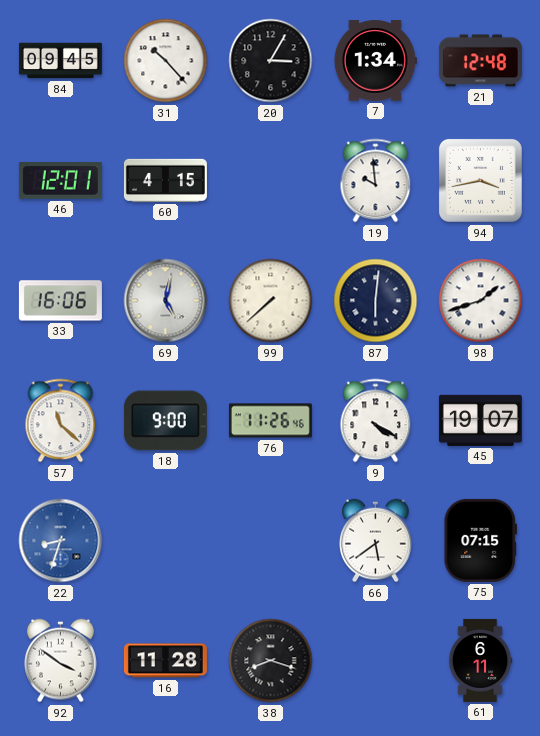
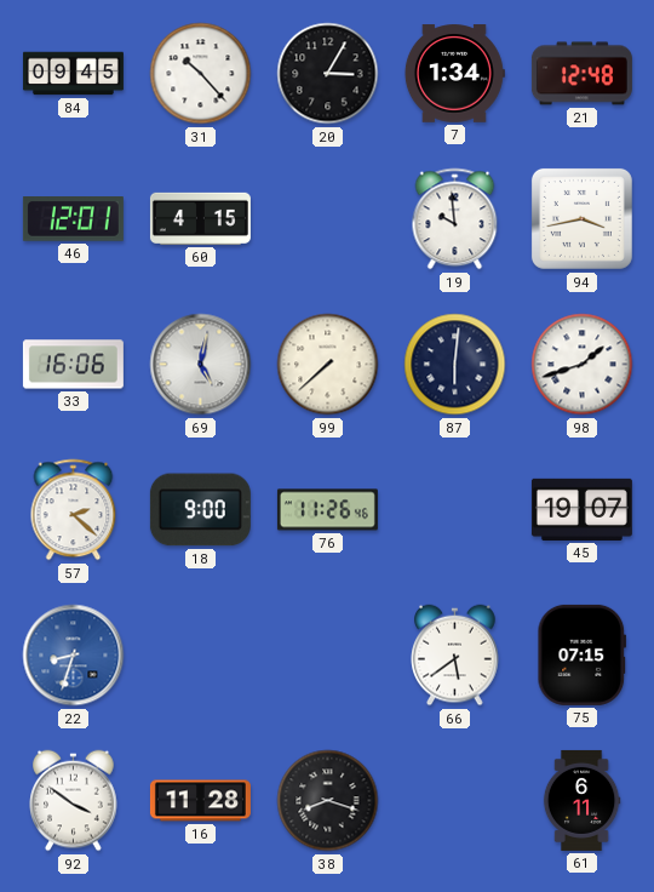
57: 11:22 -> 2:22 (74, 510)
9: 4:20 -> none (376, 421)
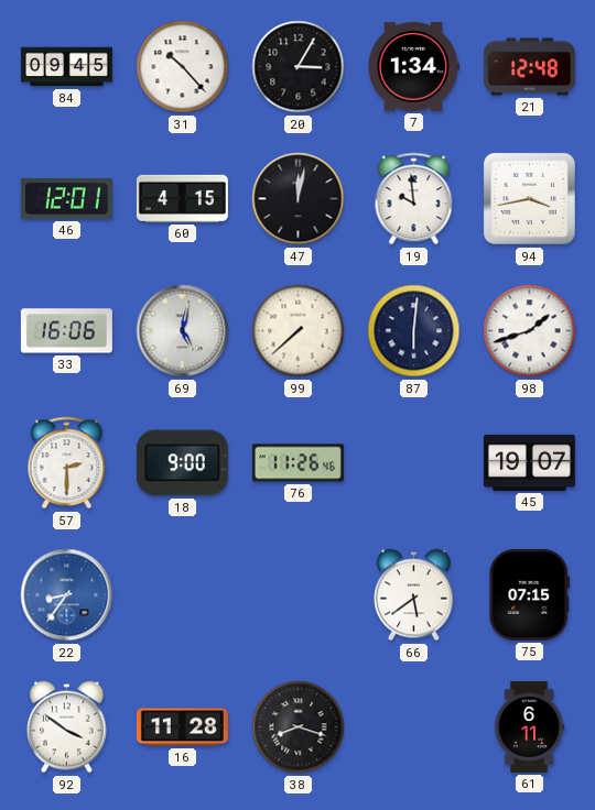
47: none -> 12:02 (299, 199)
57: 2:22 -> 2:30 (67, 463)
22: 8:33 -> 8:36 (67, 595)
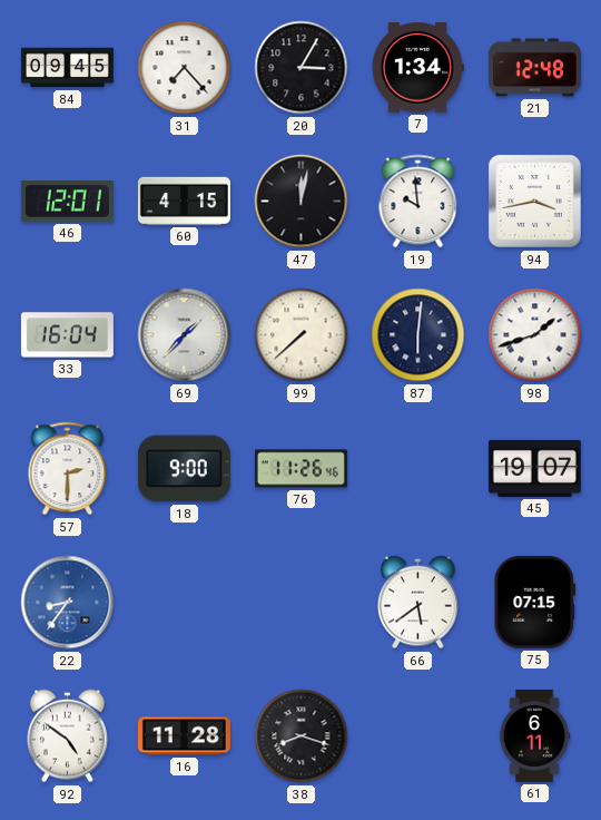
31: 10:23 -> 7:23 (185, 68)
33: 16:06 -> 16:04 (67, 335)
69: 5:02 -> 1:37 (185, 335)
92: 3:51 -> 4:51 (68, 736)
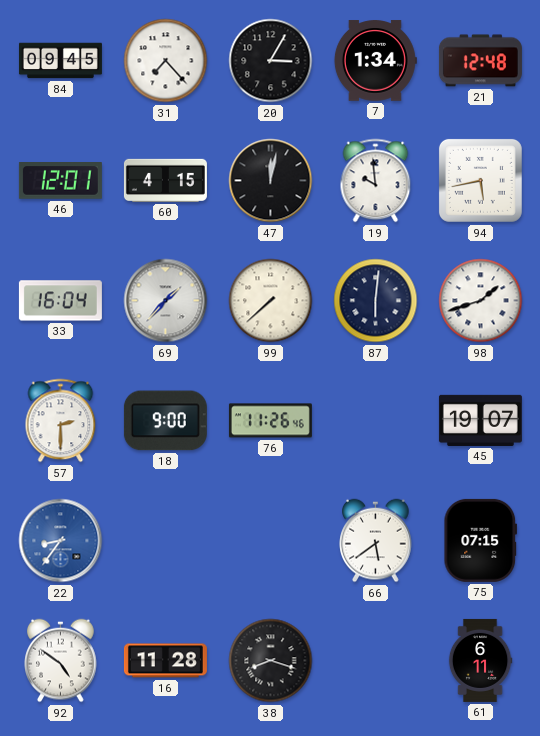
94: 3:43 -> 5:43 (480, 180)
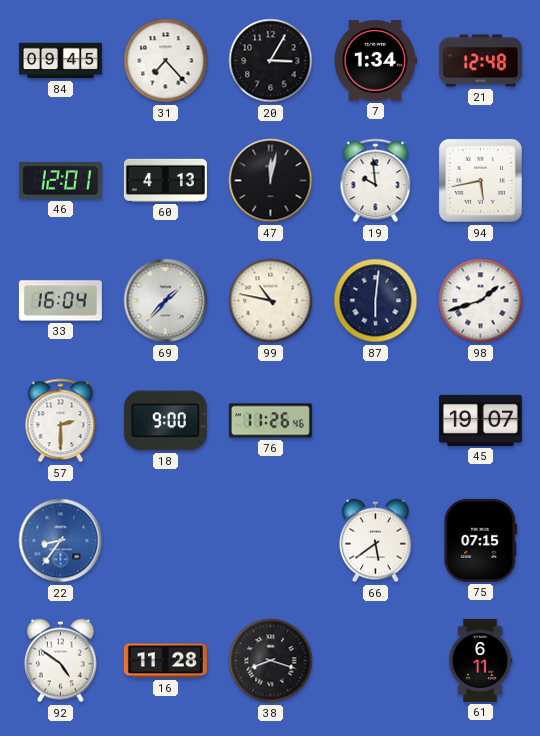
60: 4:15 -> 4:13 (165, 180)
99: 7:38 -> 10:47 (271, 301)
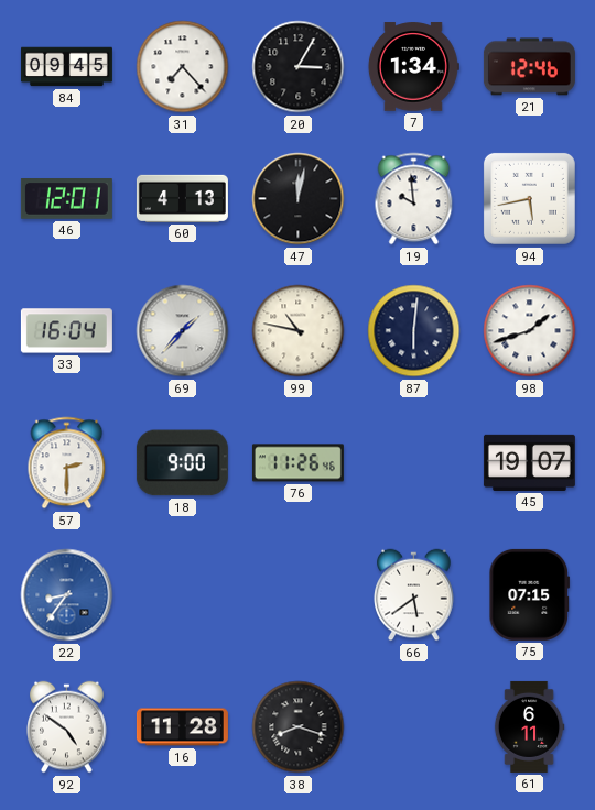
21: 12:48 -> 12:46 (529, 67)
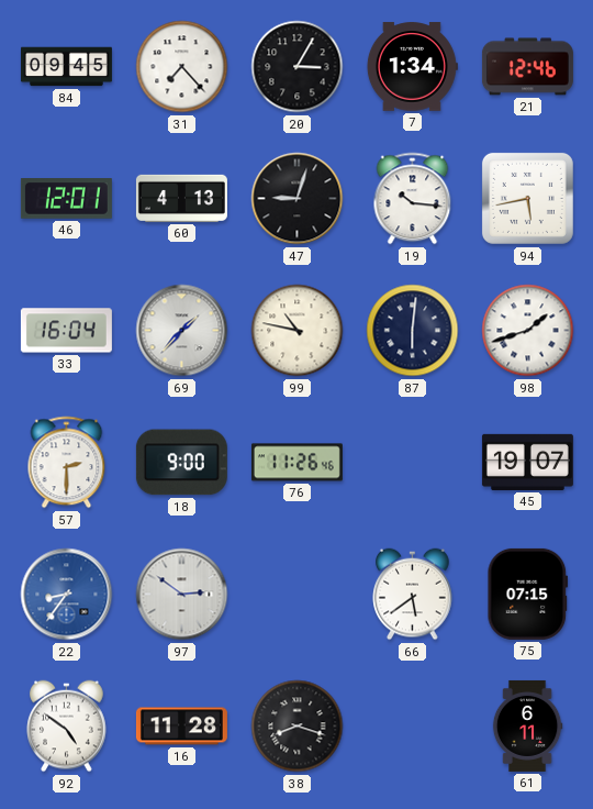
47: 12:02 -> 9:03 (298, 199)
19: 9:59 -> 10:16 (413, 199)
97: none -> 2:51 (182, 595)
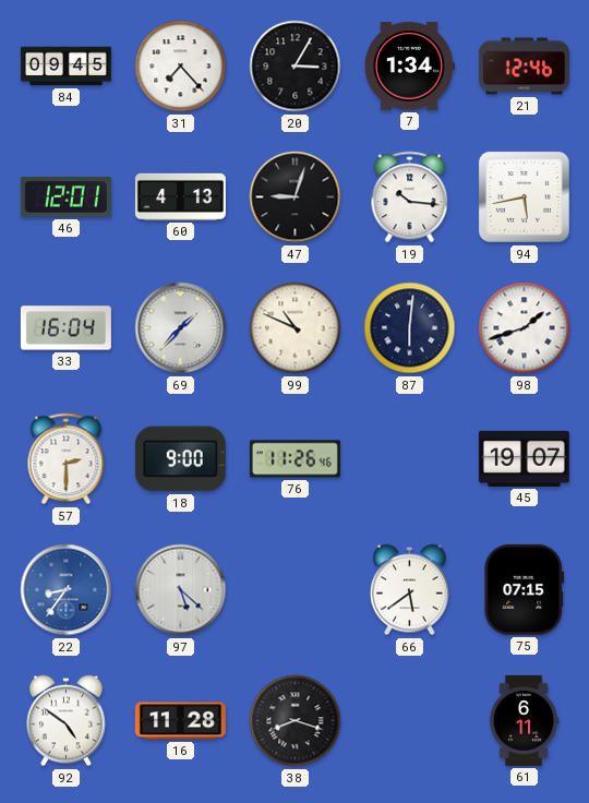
99: 10:47 -> 10:49 (296, 328)
97: 2:51 -> 5:22 (181, 590)
